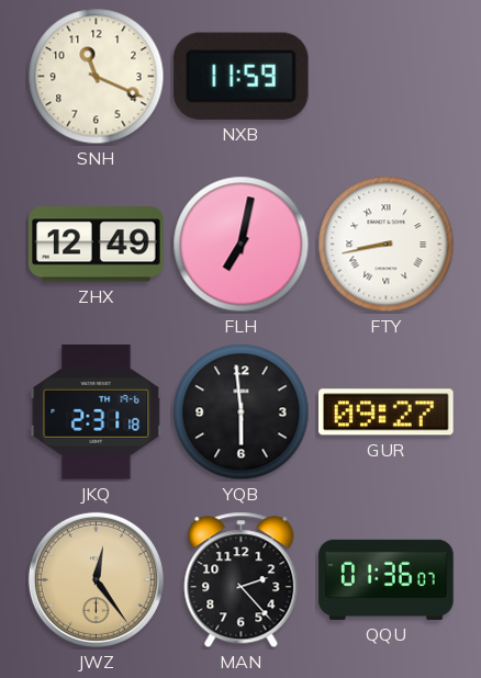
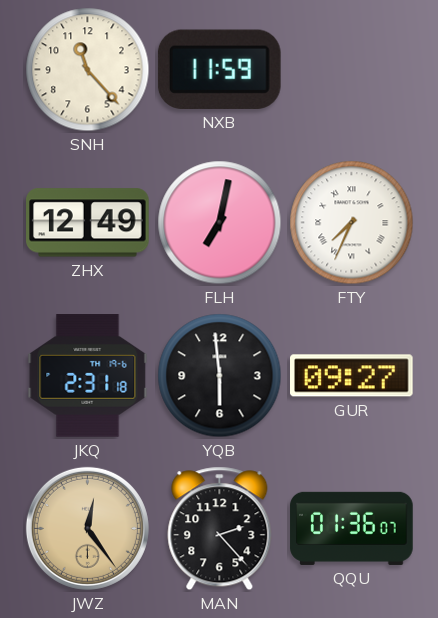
SNH: 11:19 -> 11:23 (88, 70)
FTY: 8:43 -> 7:34 (352, 223)
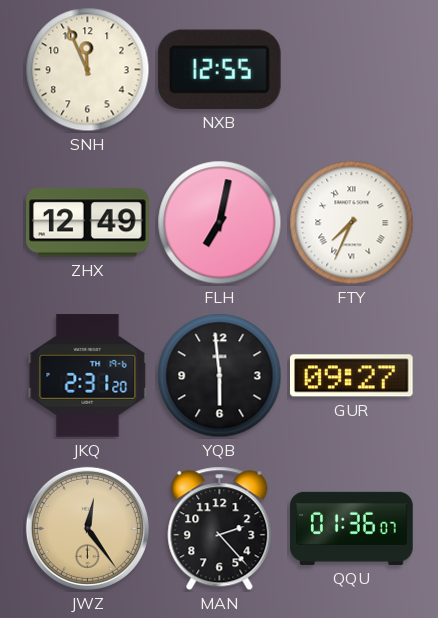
SNH: 11:23 -> 11:56 (88, 70)
NXB: 11:59 -> 12:55 (219, 69)
JKQ: 2:31:18 -> 2:31:20 (88, 376)
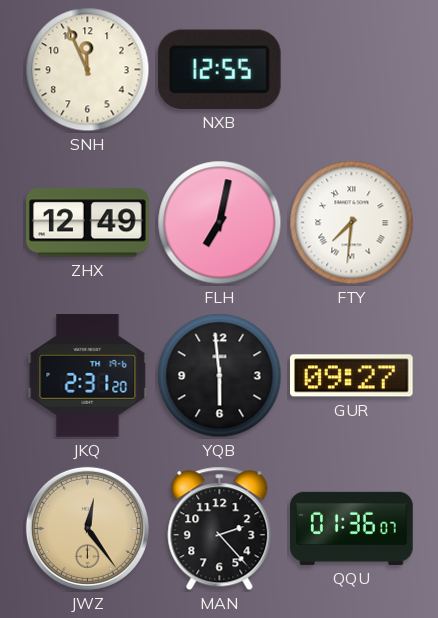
FTY: 7:34 -> 7:31 (352, 223)
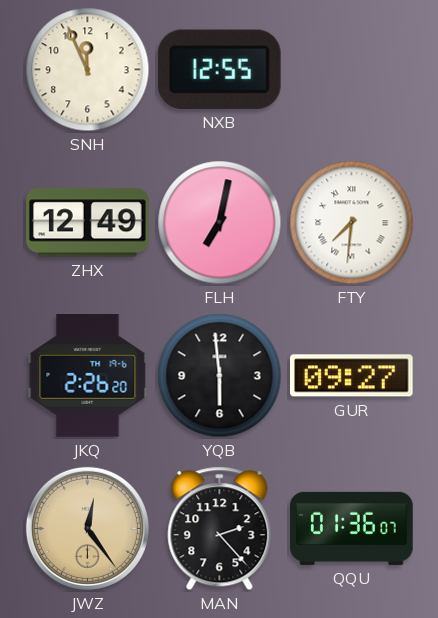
JKQ: 2:31 -> 2:26 (88, 376)
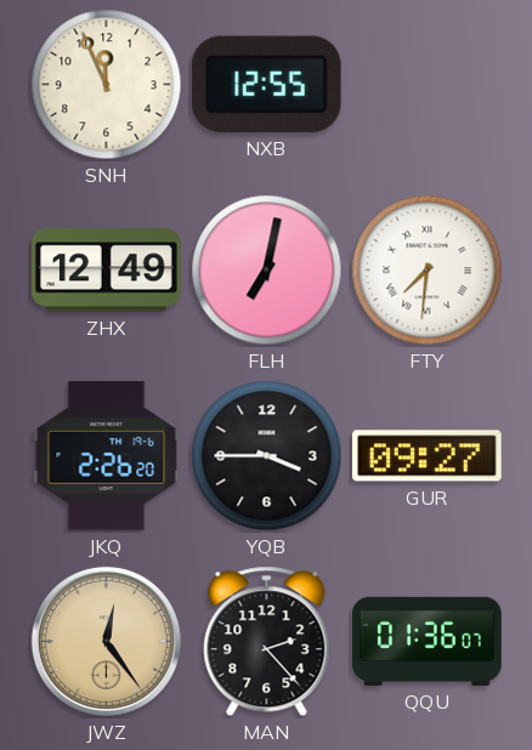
YQB: 5:59 -> 3:45 (267, 456)
